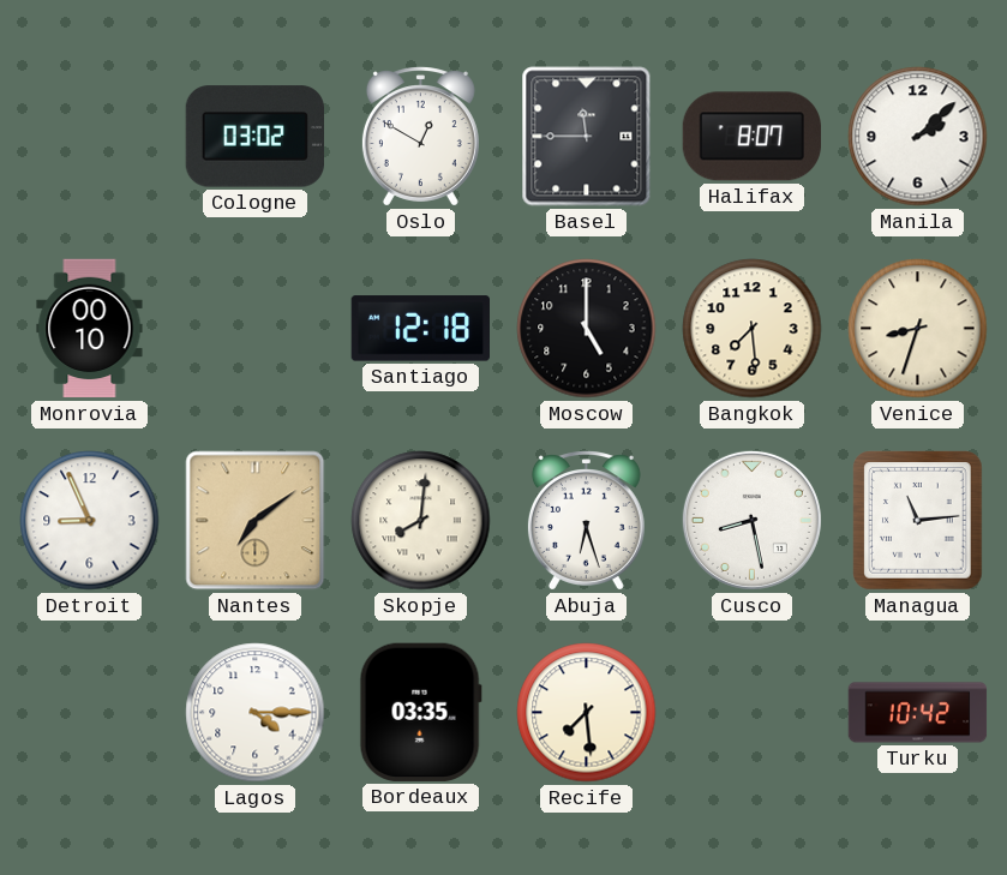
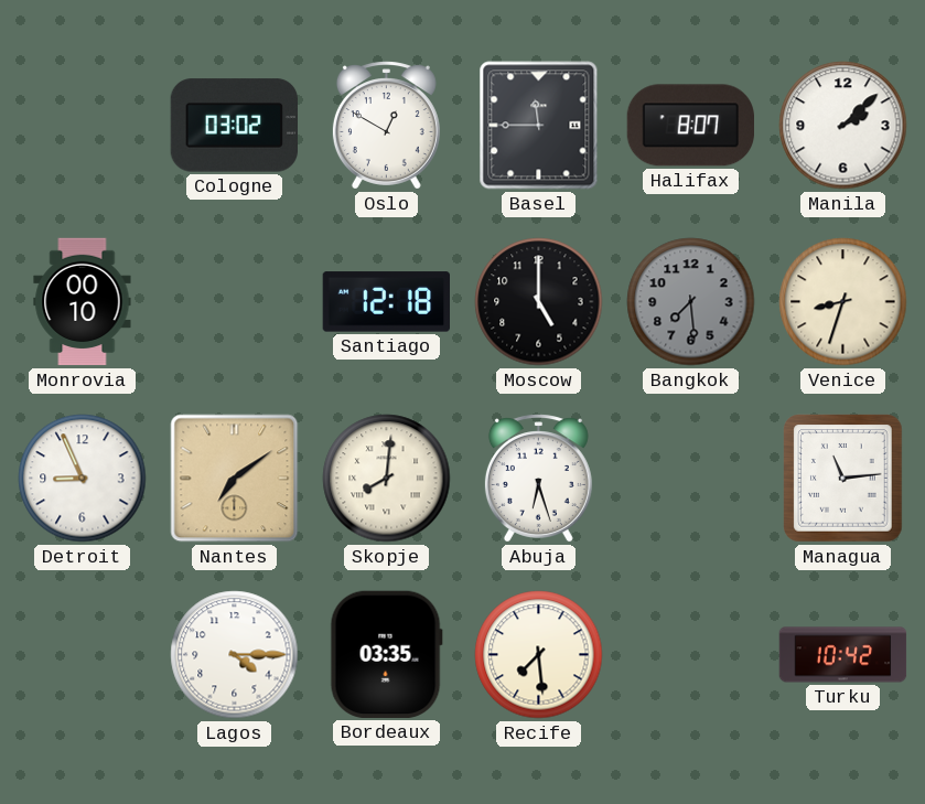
Bangkok dial: cream -> grey (691, 302)
Cusco: 8:28 -> none (751, 520)
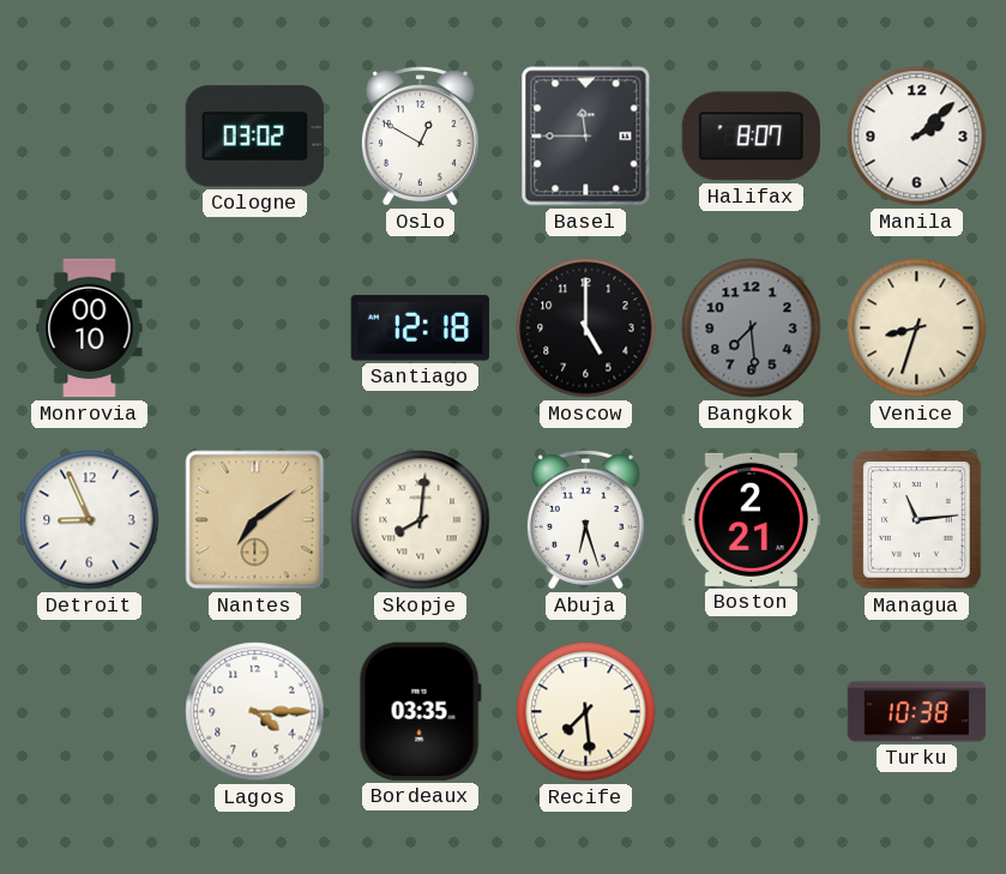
Boston: none -> 2:21 (752, 519)
Turku: 10:42 -> 10:38 (917, 712)
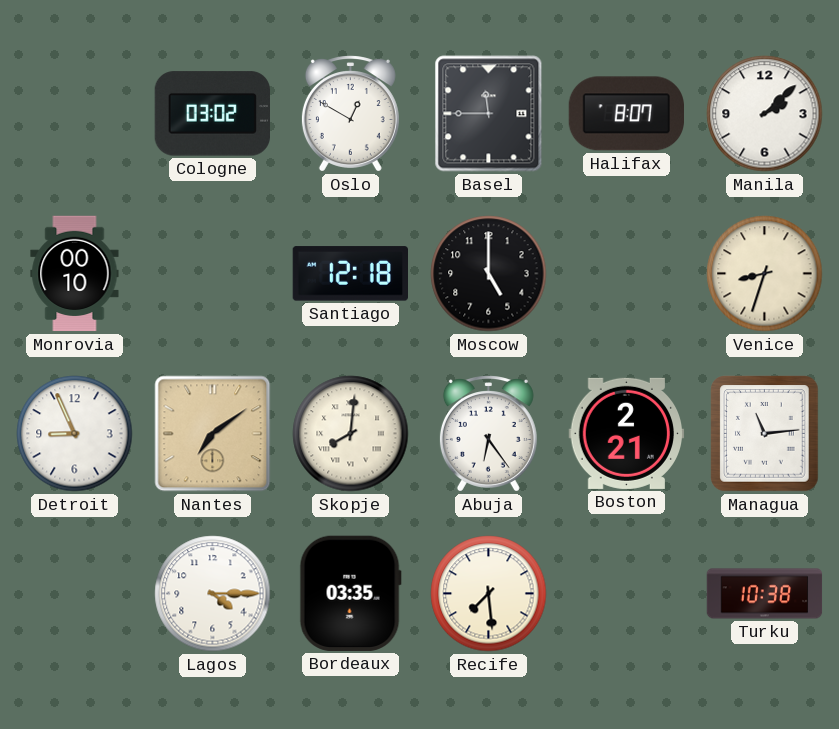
Bangkok: 7:29 -> none (752, 328)
Abuja: 6:27 -> 6:24 (488, 434)
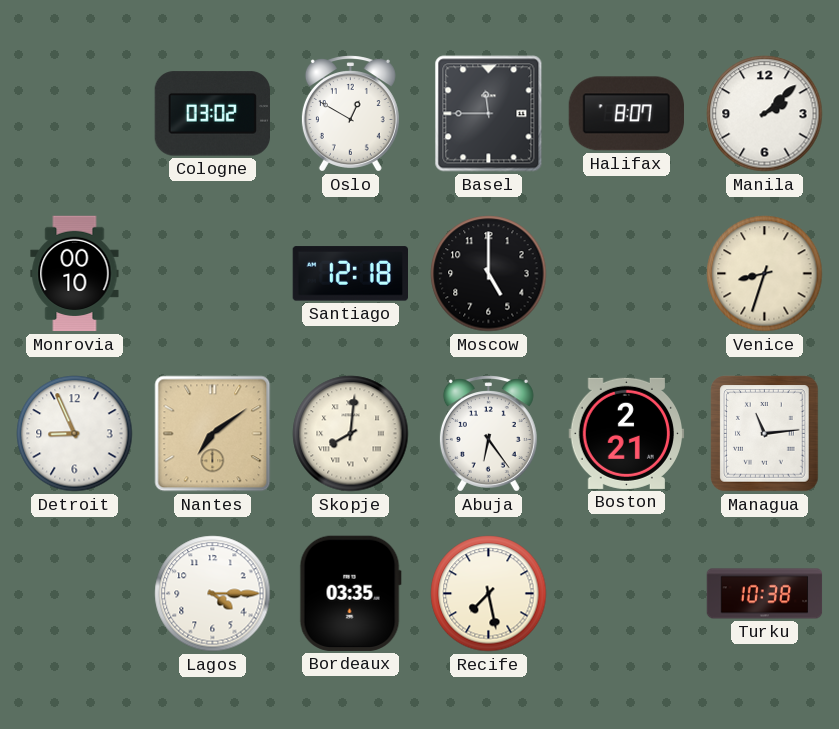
Recife: 7:29 -> 7:28 (489, 594)
